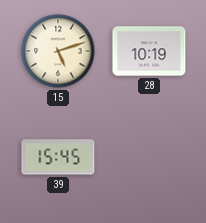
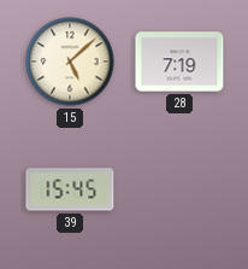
15: 5:12 -> 5:08 (70, 62)
28: 10:19 -> 7:19 (179, 62)
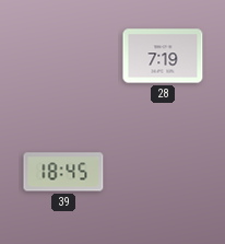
15: 5:08 -> none (70, 62)
39: 15:45 -> 18:45 (63, 172)
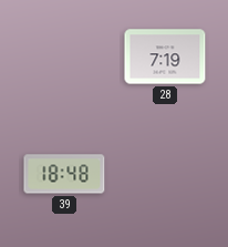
39: 18:45 -> 18:48 (64, 174)
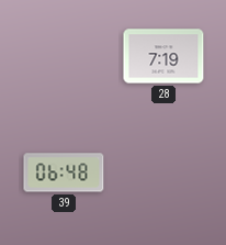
39: 18:48 -> 06:48 (64, 172)
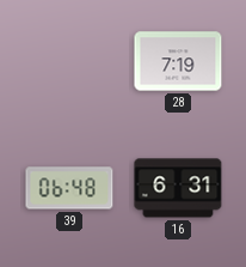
16: none -> 6:31 (178, 188)
